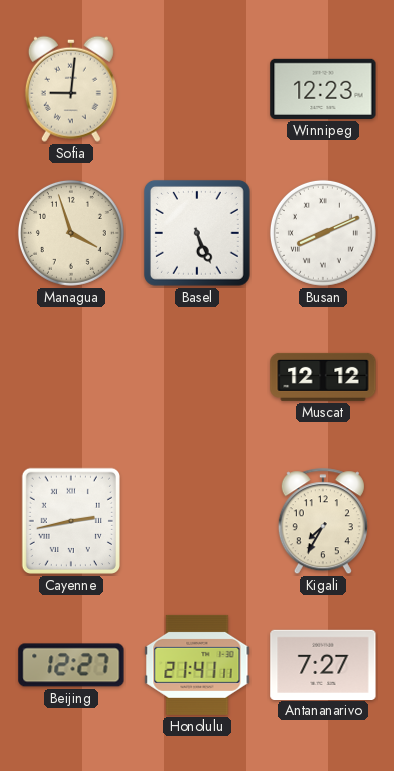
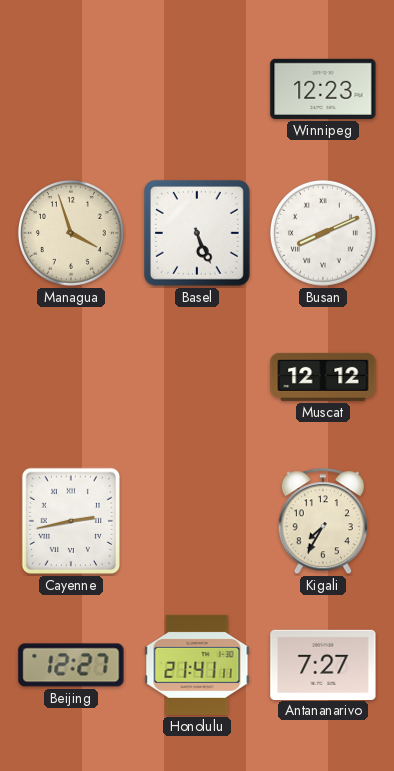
Sofia: 9:01 -> none (71, 89)
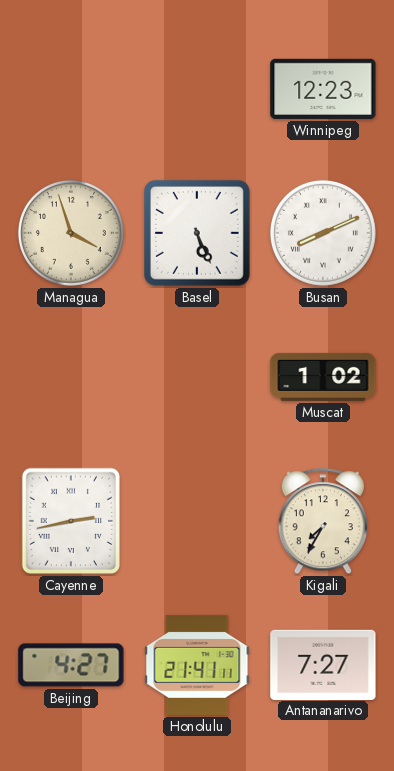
Muscat: 12:12 -> 1:02 (323, 377)
Beijing: 12:27 -> 4:27 (71, 665)
